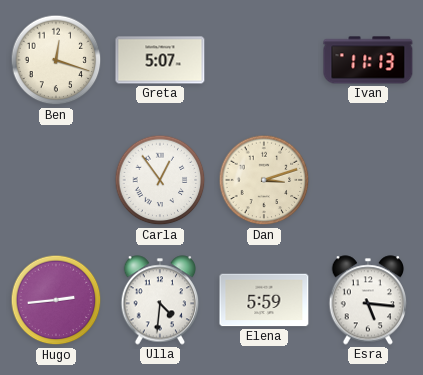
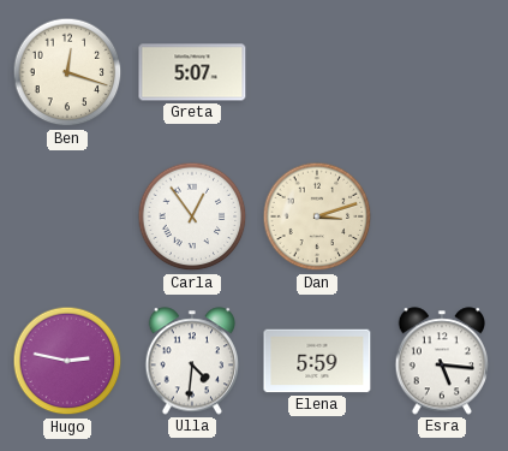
Ivan: 11:13 -> none (368, 60)
Hugo: 2:44 -> 2:47 (67, 361)
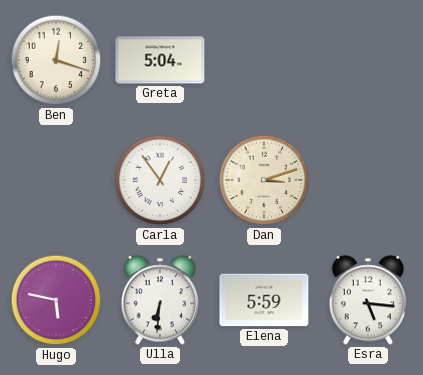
Greta: 5:07 -> 5:04 (160, 60)
Hugo: 2:47 -> 5:47 (56, 300)
Ulla: 4:31 -> 6:31 (160, 300)
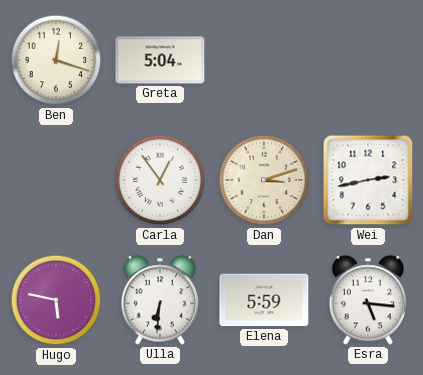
Wei: none -> 2:43 (368, 180)
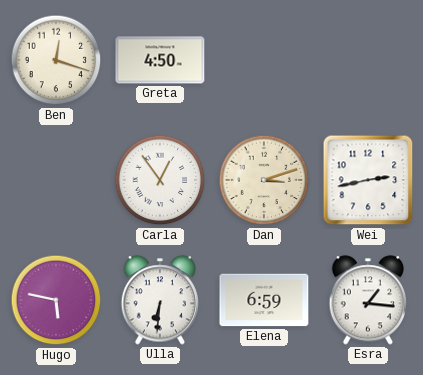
Greta: 5:04 -> 4:50 (160, 60)
Elena: 5:59 -> 6:59 (264, 300)
Esra: 5:16 -> 1:16 (368, 300)
